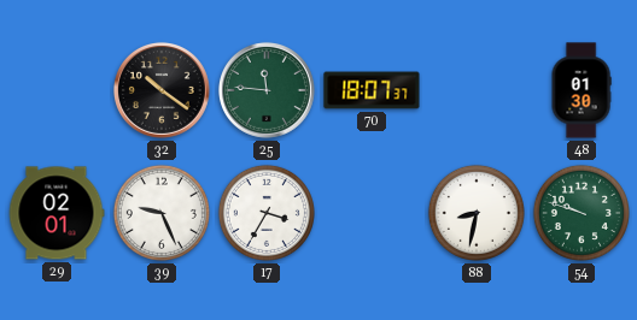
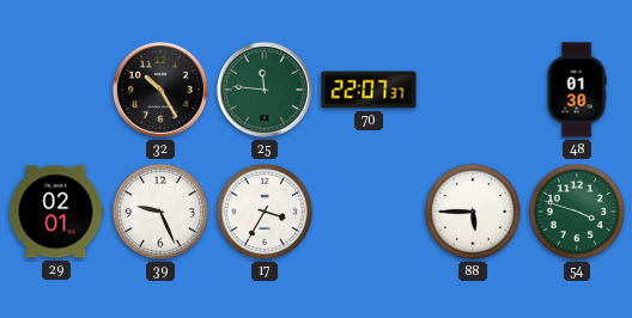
32: 10:21 -> 10:25 (160, 90)
70: 18:07 -> 22:07 (369, 90)
88: 8:32 -> 5:45 (473, 212)
54: 9:48 -> 3:48 (577, 212)
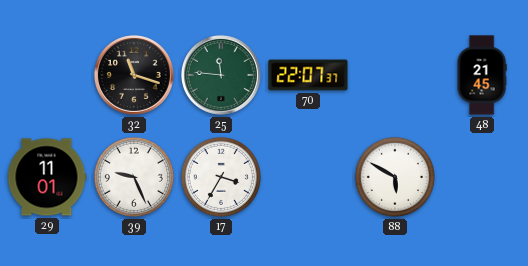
32: 10:25 -> 11:18 (134, 75)
48: 01:30 -> 21:45 (482, 75)
29: 02:01 -> 11:01 (47, 177)
88: 5:45 -> 5:50 (395, 177)
54: 3:48 -> none (577, 212)
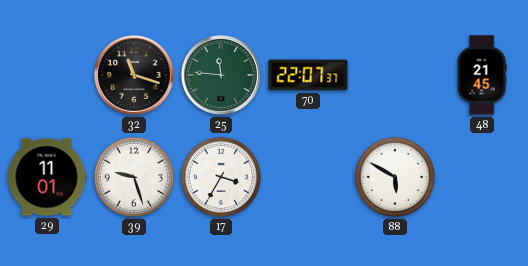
39: 9:26 -> 9:27 (134, 177)
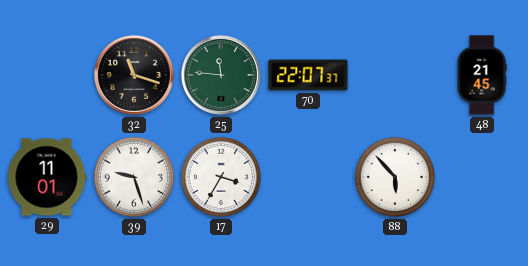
88: 5:50 -> 5:53 (395, 177)
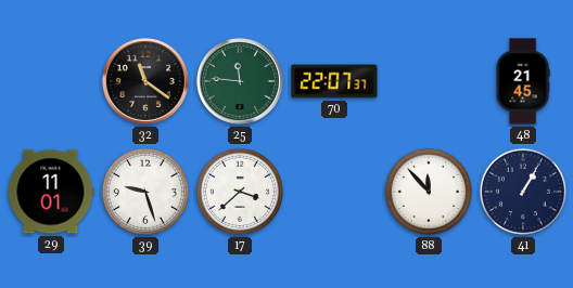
32: 11:18 -> 11:21 (145, 81)
17: 3:35 -> 3:38 (240, 192)
88: 5:53 -> 11:53 (429, 192)
41: none -> 1:05 (523, 192)
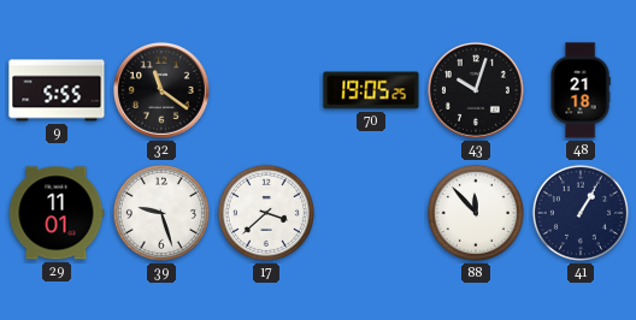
9: none -> 5:55 (57, 90)
25: 11:46 -> none (240, 81)
70: 22:07 -> 19:05 (371, 90)
43: none -> 10:03 (476, 90)
48: 21:45 -> 21:18 (581, 90)
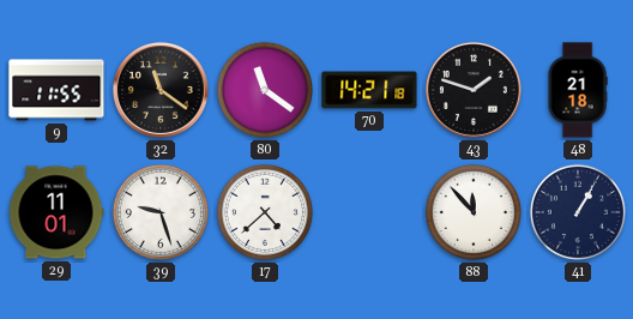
9: 5:55 -> 11:55 (56, 90)
80: none -> 11:21 (265, 90)
70: 19:05 -> 14:21 (369, 90)
43: 10:03 -> 1:48 (474, 90)
17: 3:38 -> 4:38 (265, 212)
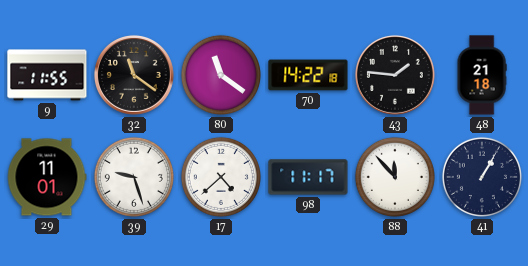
70: 14:21 -> 14:22 (308, 75)
43: 1:48 -> 1:46 (395, 75)
98: none -> 11:17 (308, 177)
